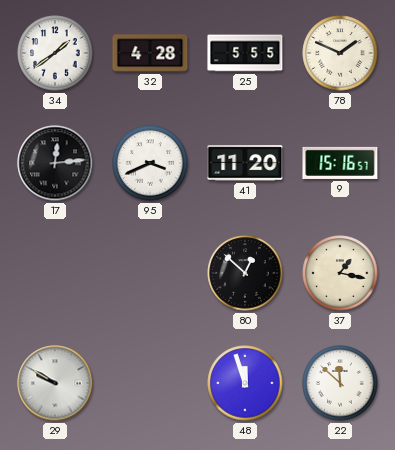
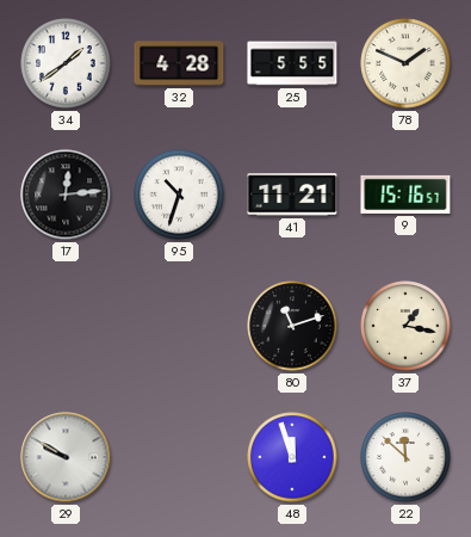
95: 3:41 -> 10:33 (179, 195)
41: 11:20 -> 11:21 (292, 195)
80: 12:52 -> 11:12 (292, 326)
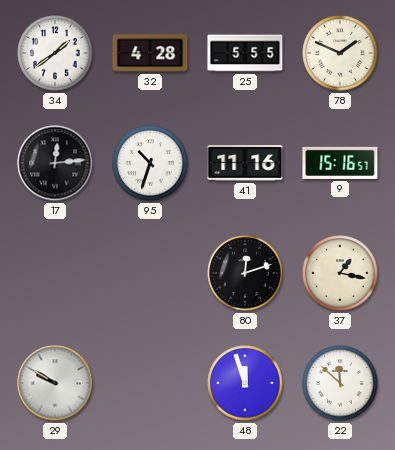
41: 11:21 -> 11:16 (245, 163)
80: 11:12 -> 12:12 (245, 273)
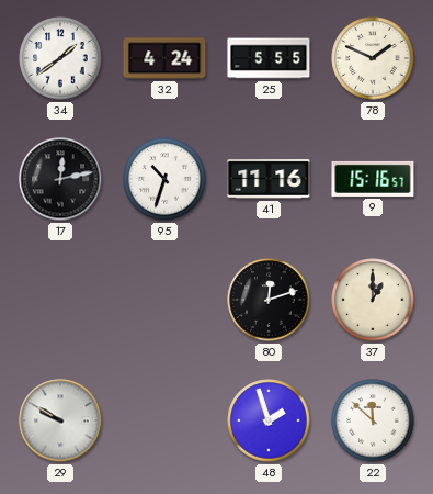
32: 4:28 -> 4:24 (164, 58)
17: 12:14 -> 12:13 (60, 179)
37: 1:17 -> 1:00 (373, 300)
48: 11:57 -> 1:57 (269, 420)
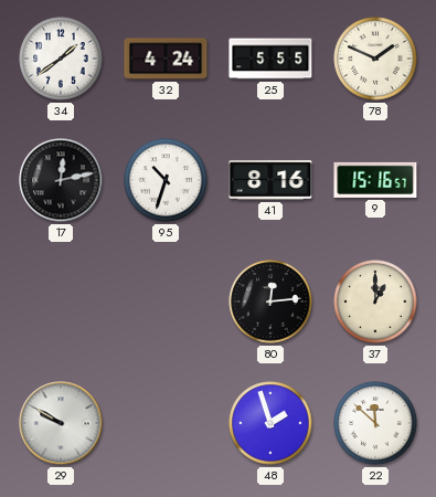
41: 11:16 -> 8:16 (270, 180)
80: 12:12 -> 12:14 (270, 302)
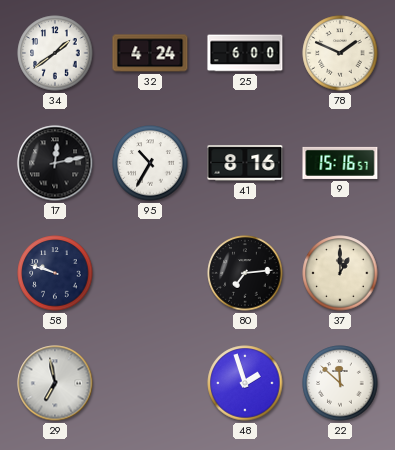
25: 5:55 -> 6:00 (245, 53)
95: 10:33 -> 10:35 (150, 163)
58: none -> 9:48 (55, 273)
80: 12:14 -> 7:14 (245, 273)
29: 9:50 -> 6:58 (55, 383)
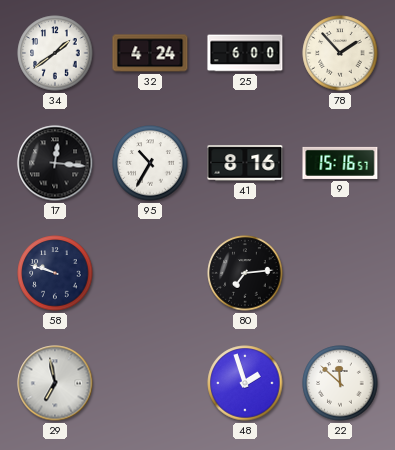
78: 1:49 -> 1:53 (340, 53)
17: 12:13 -> 12:16 (55, 163)
37: 1:00 -> none (340, 273)
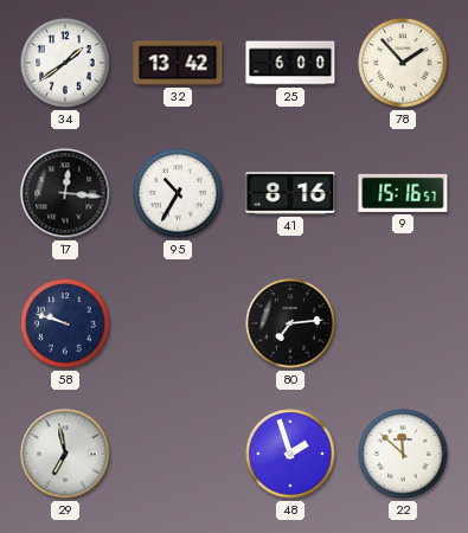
32: 4:24 -> 13:42 (178, 63)
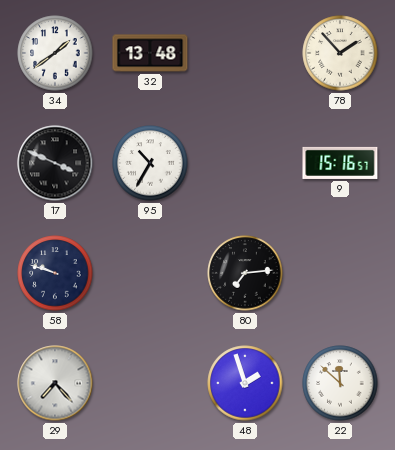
32: 13:42 -> 13:48 (150, 53)
25: 6:00 -> none (290, 63)
17: 12:16 -> 3:49 (55, 163)
41: 8:16 -> none (290, 193)
29: 6:58 -> 7:23 (55, 383)
